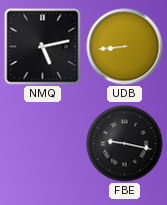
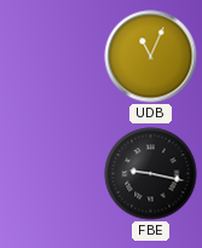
NMQ: 5:13 -> none (43, 47)
UDB: 8:44 -> 11:04 (151, 57)
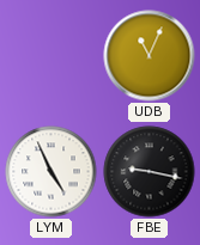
LYM: none -> 4:56 (51, 172)
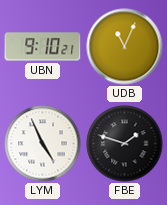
UBN: none -> 9:10 (43, 47)
FBE: 9:17 -> 1:48 (125, 144)
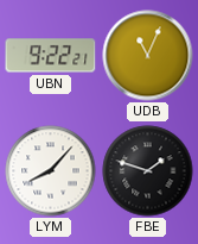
UBN: 9:10 -> 9:22 (51, 56)
LYM: 4:56 -> 8:07 (51, 171)
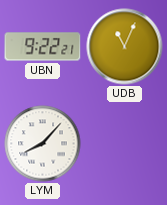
FBE: 1:48 -> none (148, 171)
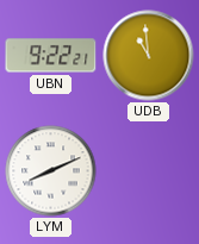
UDB: 11:04 -> 10:59 (149, 56)
LYM: 8:07 -> 8:11 (51, 171)
